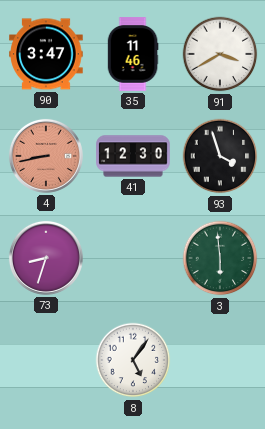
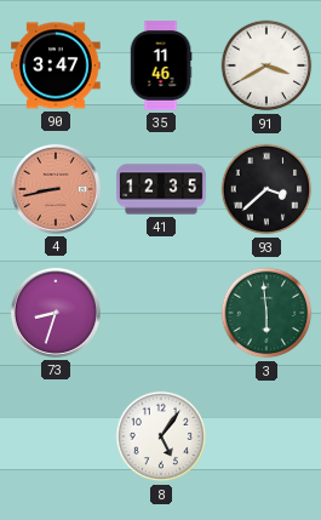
41: 12:30 -> 12:35 (161, 189)
93: 3:57 -> 3:38 (266, 189)
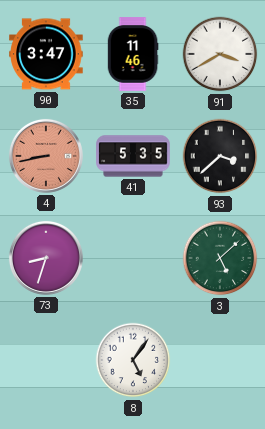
41: 12:35 -> 5:35 (133, 156)
3: 5:59 -> 5:08 (220, 258)
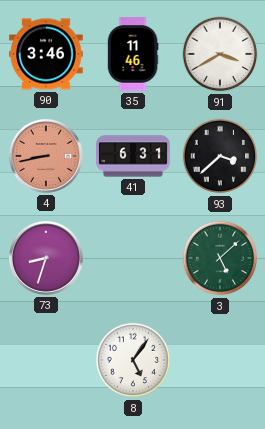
90: 3:47 -> 3:46 (46, 54)
41: 5:35 -> 6:31 (133, 156)
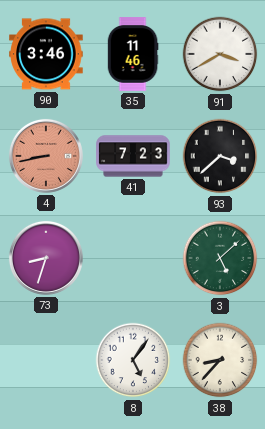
41: 6:31 -> 7:23 (133, 156)
38: none -> 8:37 (220, 360)
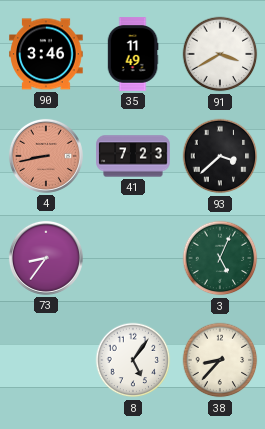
35: 11:46 -> 11:49 (133, 54)
73: 8:33 -> 8:36 (46, 258)
3: 5:08 -> 5:04 (220, 258)
